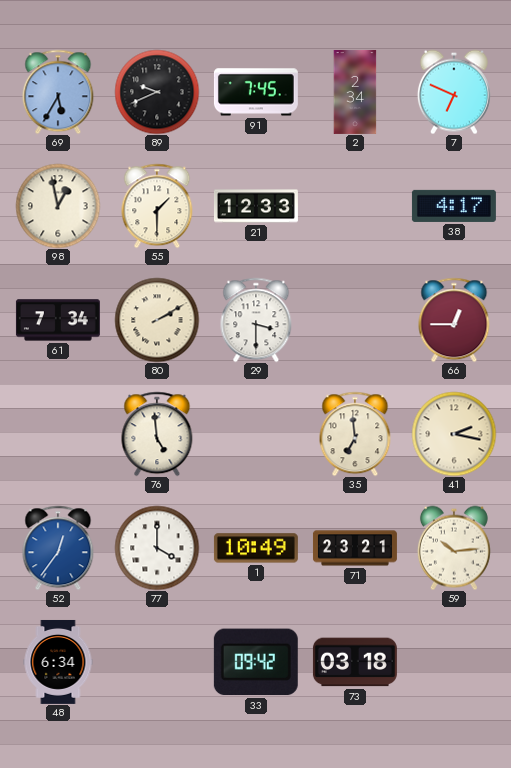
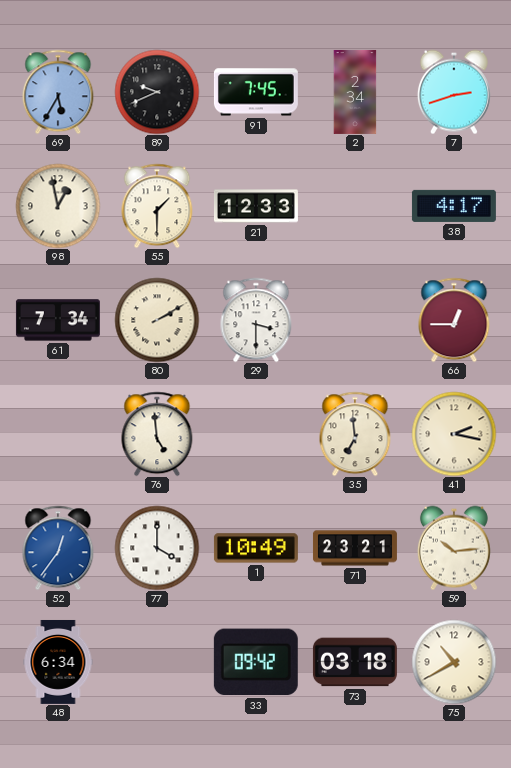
7: 6:49 -> 2:42 (454, 92)
75: none -> 10:40 (454, 662)
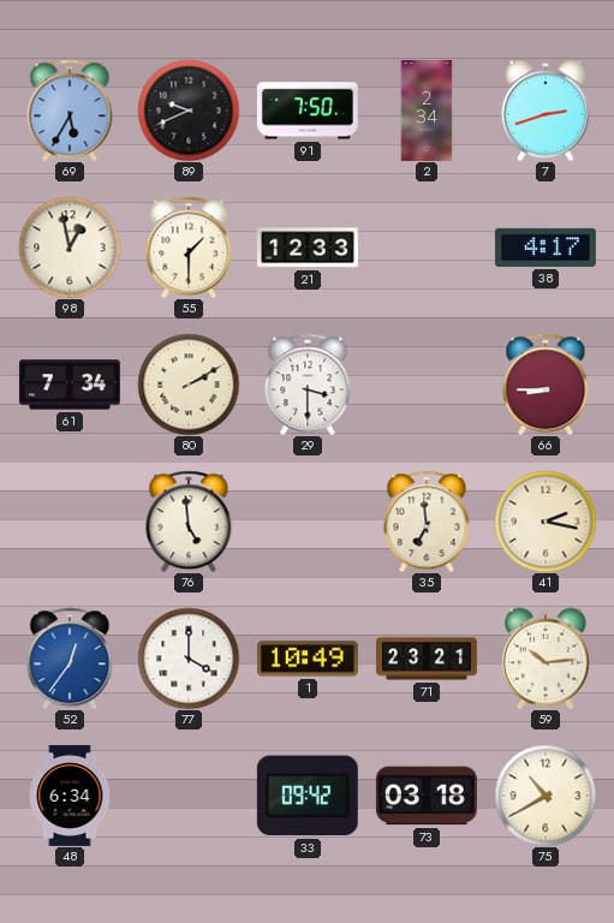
91: 7:45 -> 7:50 (308, 111)
66: 12:45 -> 8:45 (546, 385)
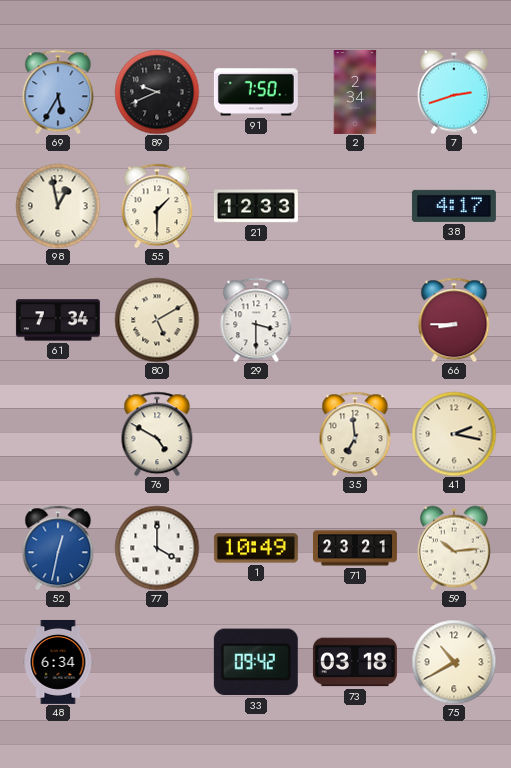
80: 2:10 -> 5:10 (157, 320)
76: 4:59 -> 4:50 (157, 434)
52: 12:36 -> 12:32 (58, 548)
